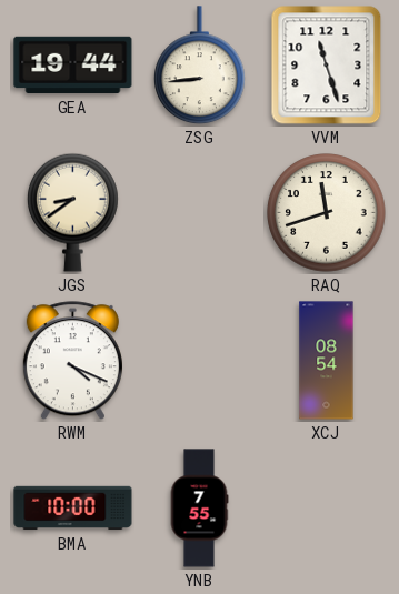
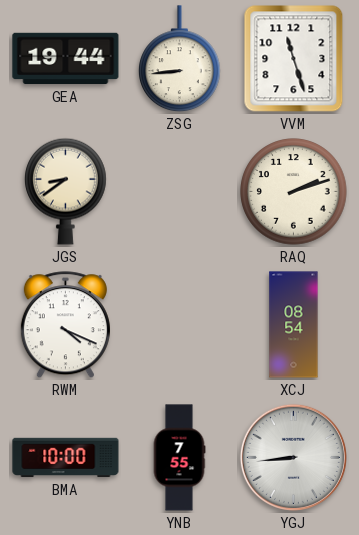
RAQ: 11:42 -> 2:12 (294, 192)
YGJ: none -> 8:44 (293, 457)
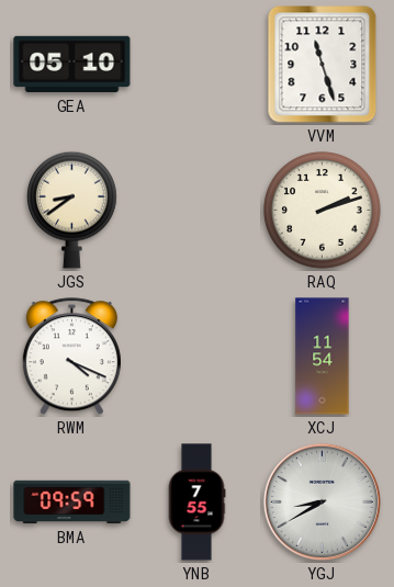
GEA: 19:44 -> 05:10 (72, 65)
ZSG: 8:44 -> none (180, 59)
XCJ: 08:54 -> 11:54 (323, 357)
BMA: 10:00 -> 09:59 (72, 503)
YGJ: 8:44 -> 8:40 (322, 501)
